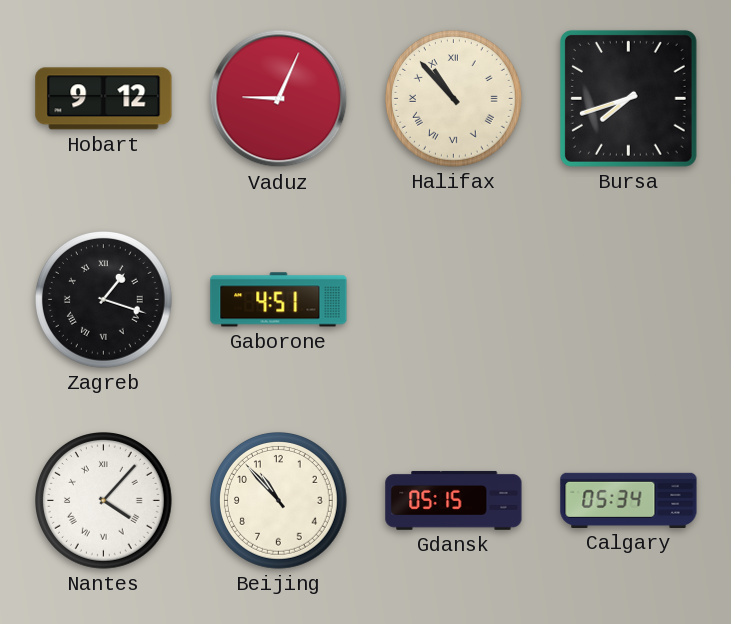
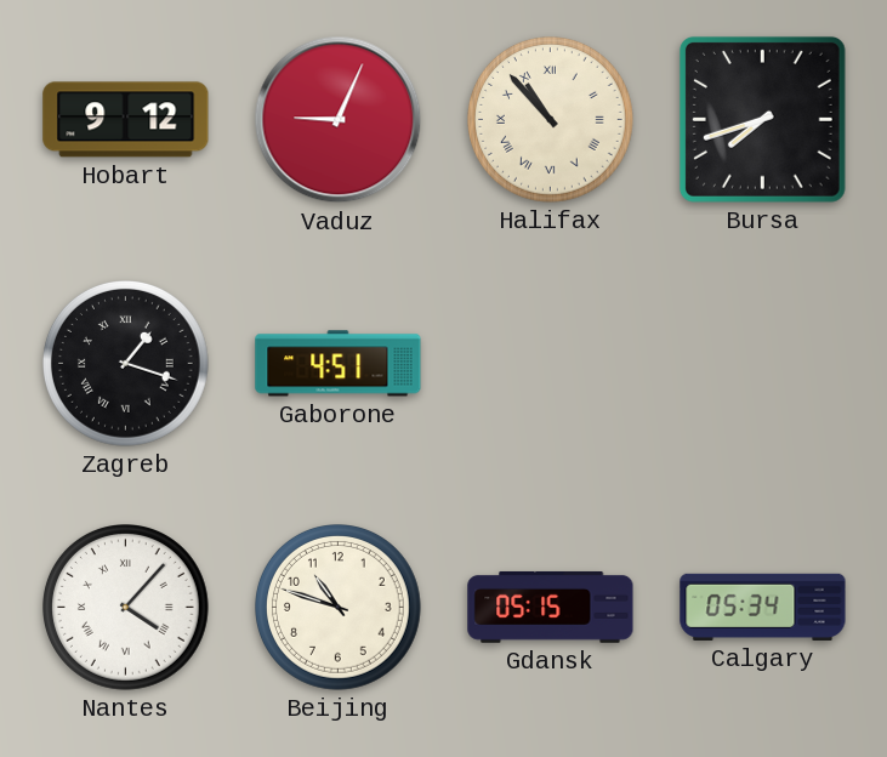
Beijing: 10:53 -> 10:48 (339, 608)
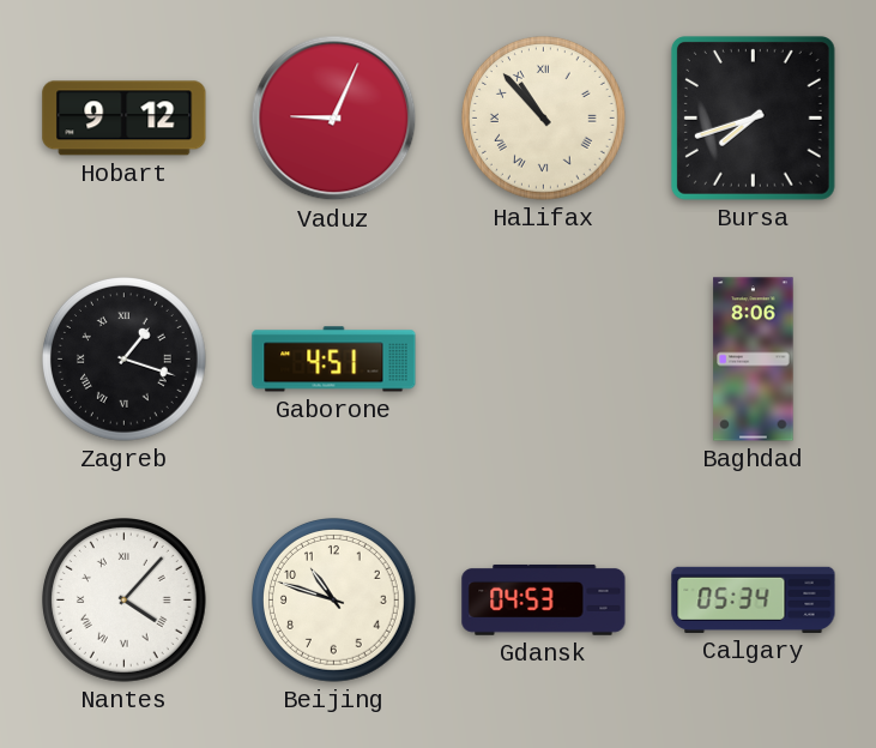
Baghdad: none -> 8:06 (754, 360)
Gdansk: 05:15 -> 04:53 (544, 599)
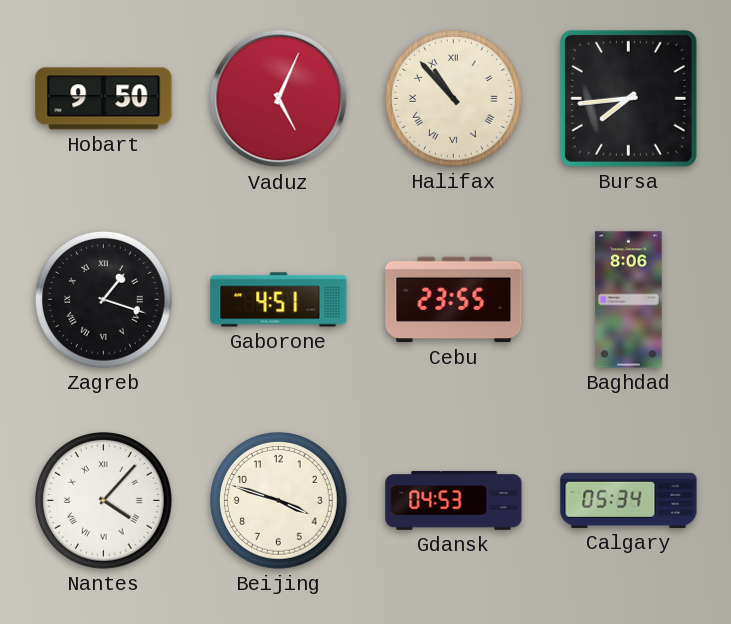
Hobart: 9:12 -> 9:50 (104, 99)
Vaduz: 9:04 -> 5:04 (279, 99)
Bursa: 7:42 -> 7:44 (628, 98)
Cebu: none -> 23:55 (454, 300)
Beijing: 10:48 -> 3:48 (279, 501)
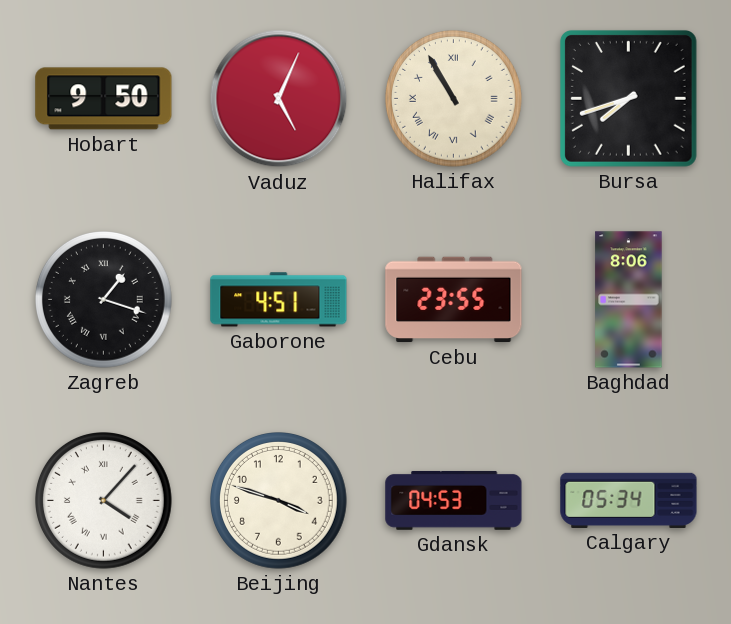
Halifax: 10:53 -> 10:55 (454, 99)
Bursa: 7:44 -> 7:42 (628, 98)
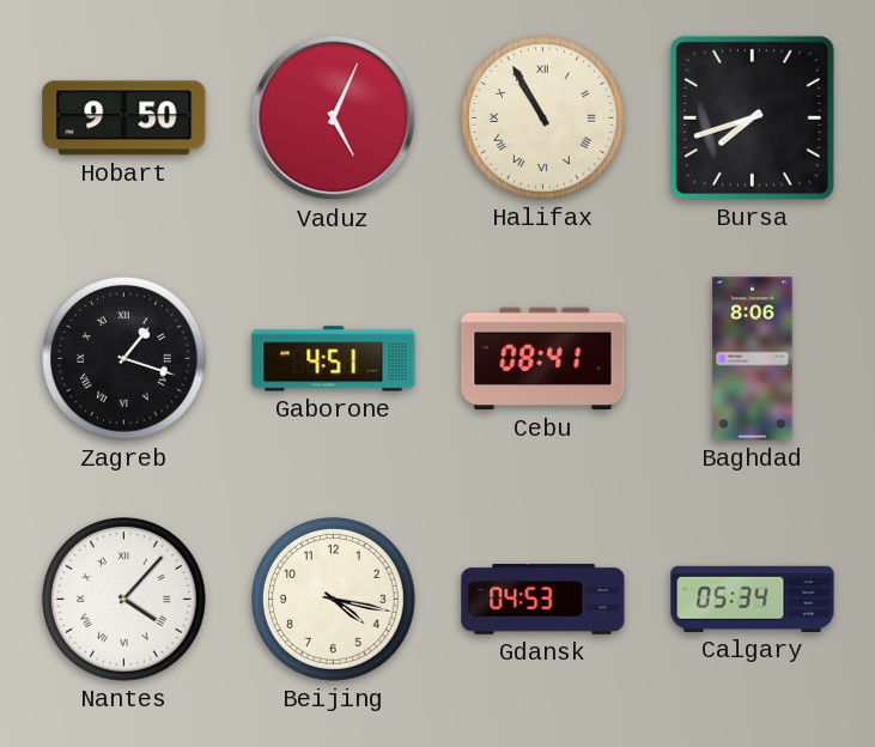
Cebu: 23:55 -> 08:41 (543, 359)
Beijing: 3:48 -> 4:17 (334, 600)
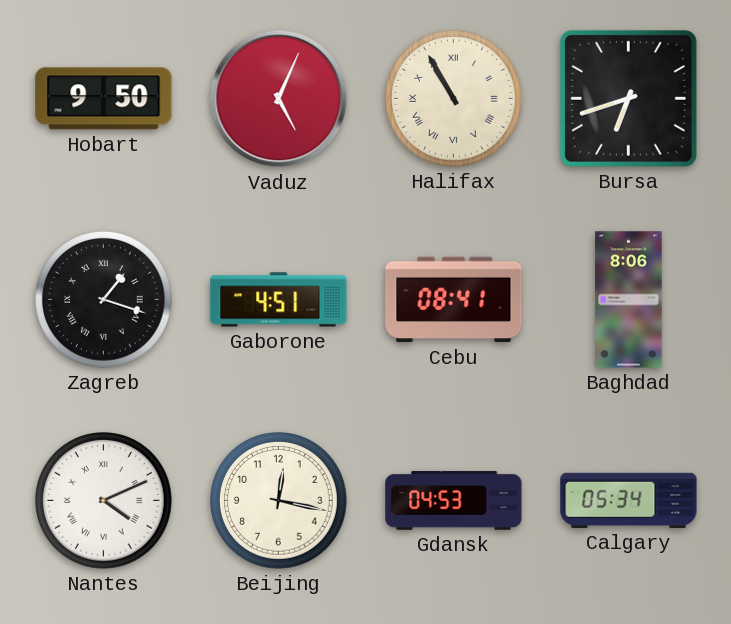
Bursa: 7:42 -> 6:42 (628, 98)
Nantes: 4:07 -> 4:11 (104, 501)
Beijing: 4:17 -> 12:17 (279, 501)
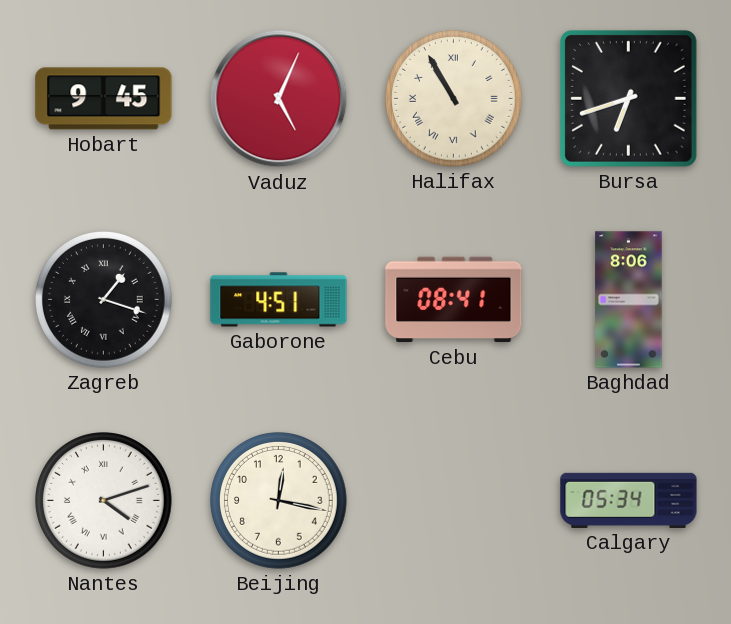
Hobart: 9:50 -> 9:45 (104, 99)
Nantes: 4:11 -> 4:12 (104, 501)
Gdansk: 04:53 -> none (454, 500)
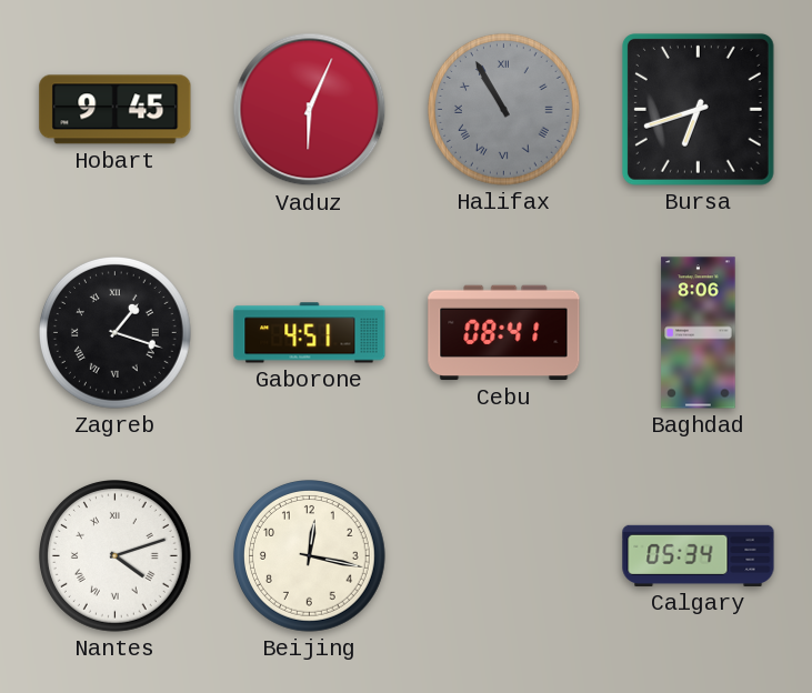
Vaduz: 5:04 -> 6:04 (310, 110)
Halifax dial: cream -> grey (504, 110)
